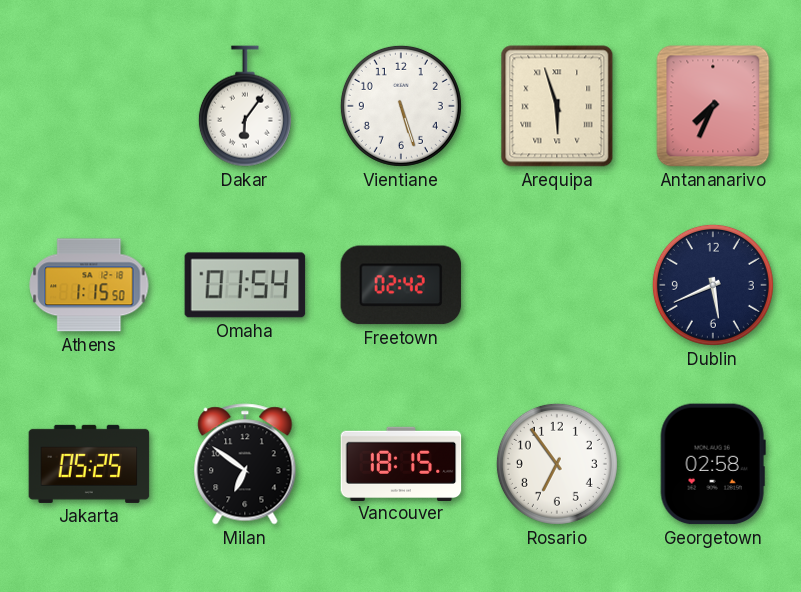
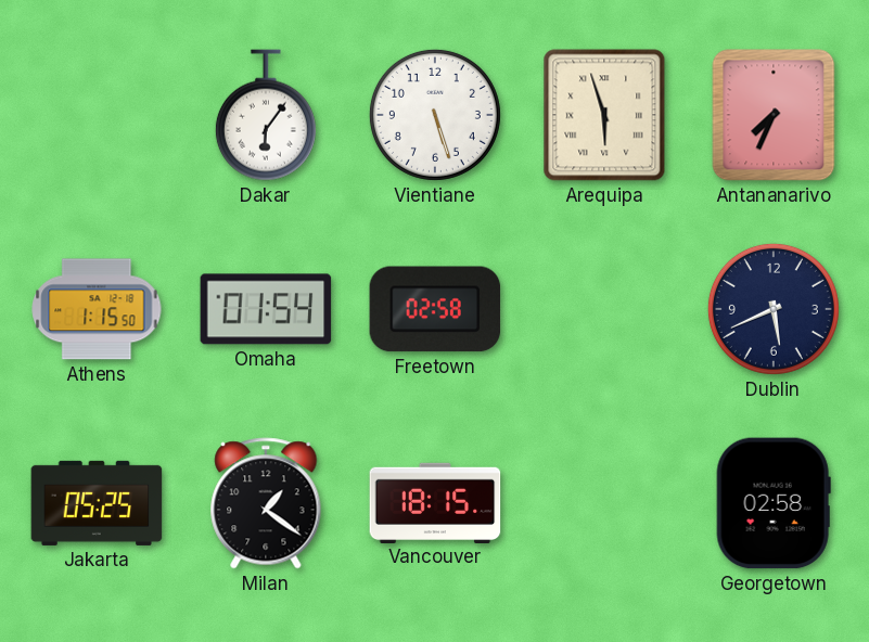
Freetown: 02:42 -> 02:58 (435, 309)
Milan: 6:51 -> 1:21 (266, 503)
Rosario: 6:54 -> none (557, 464)
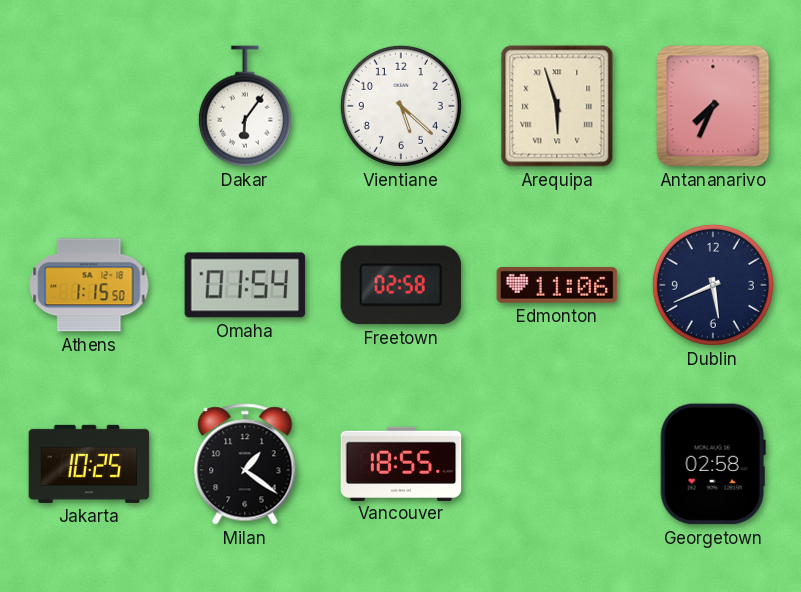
Vientiane: 5:27 -> 5:22 (401, 106)
Edmonton: none -> 11:06 (557, 286)
Jakarta: 05:25 -> 10:25 (89, 464)
Vancouver: 18:15 -> 18:55 (401, 463)
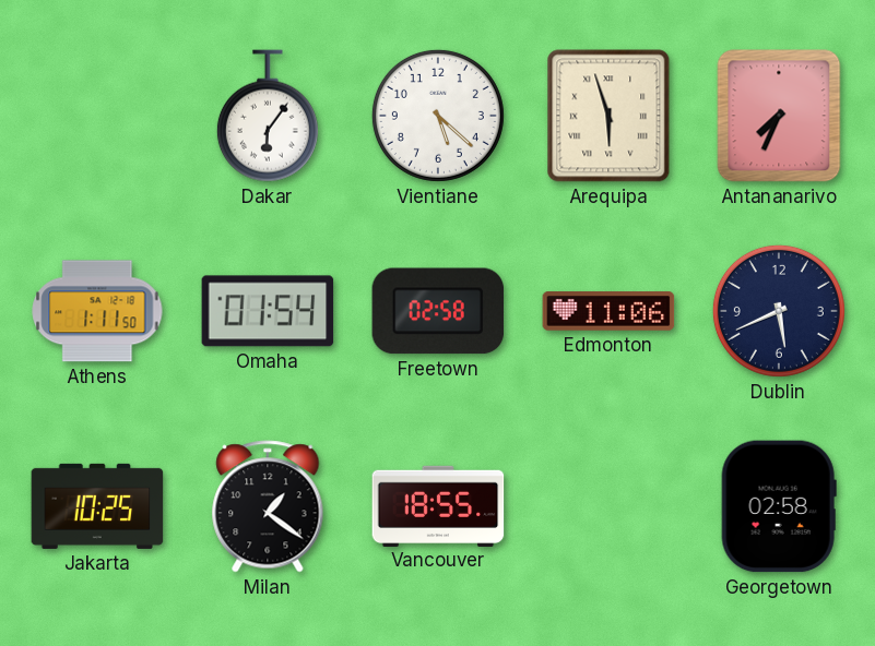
Athens: 1:15 -> 1:11 (97, 311)
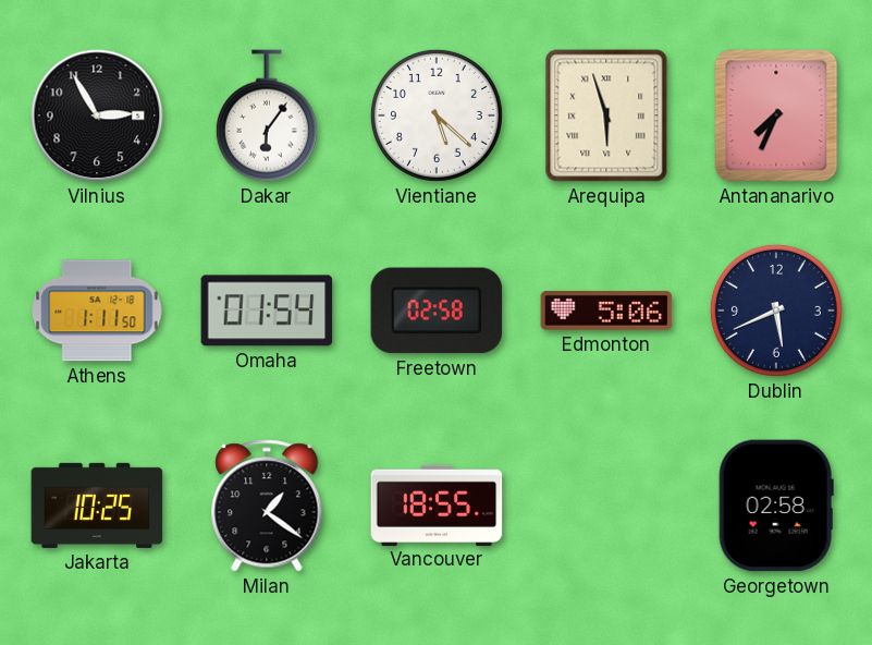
Vilnius: none -> 2:55 (97, 115)
Edmonton: 11:06 -> 5:06 (606, 312)
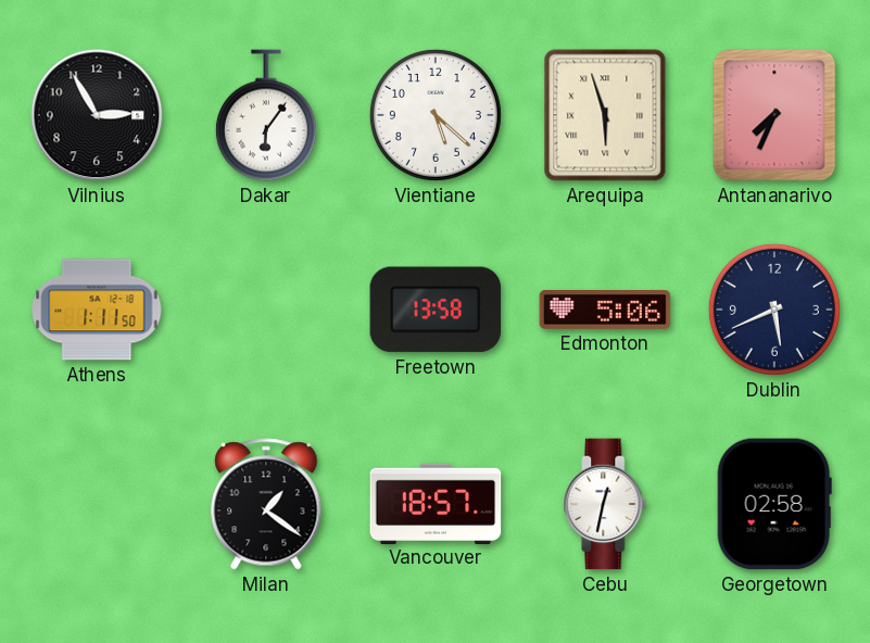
Omaha: 01:54 -> none (267, 311)
Freetown: 02:58 -> 13:58 (436, 310)
Jakarta: 10:25 -> none (97, 506)
Vancouver: 18:55 -> 18:57 (436, 503)
Cebu: none -> 12:32 (605, 504)
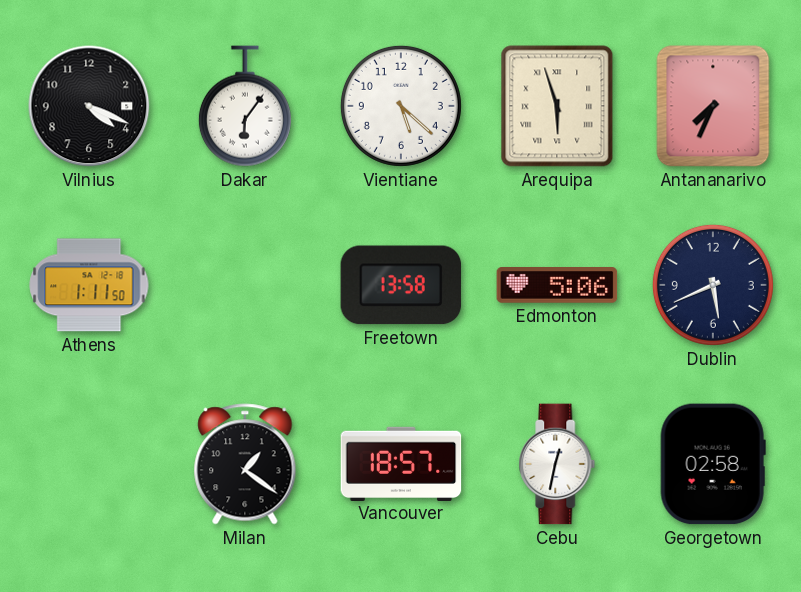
Vilnius: 2:55 -> 4:19 (89, 106)
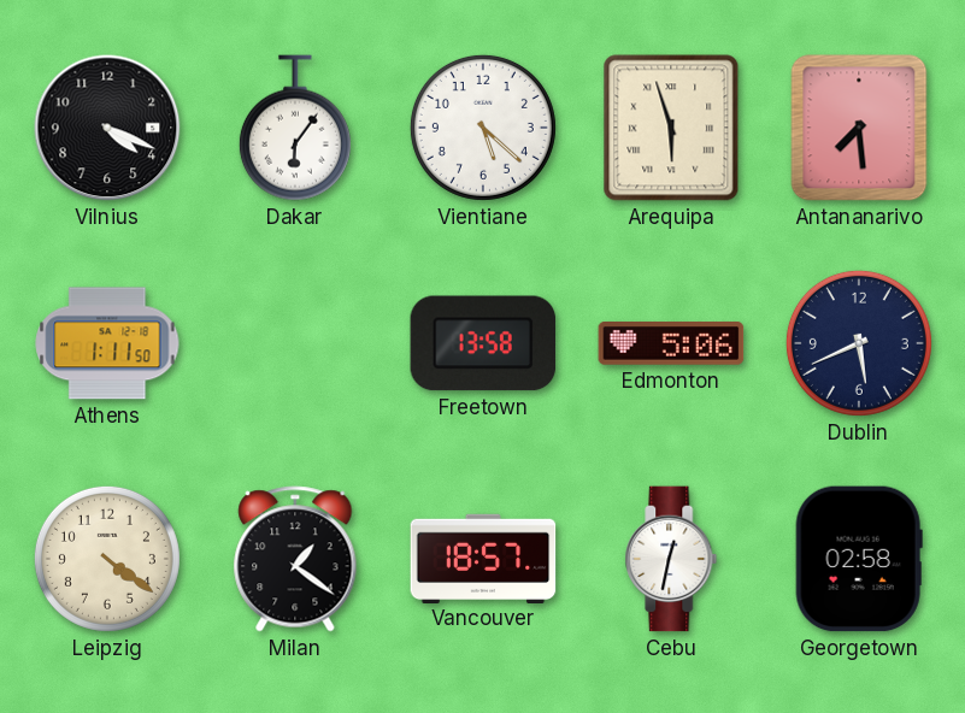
Antananarivo: 7:34 -> 7:29 (859, 128)
Leipzig: none -> 4:21 (107, 559)
